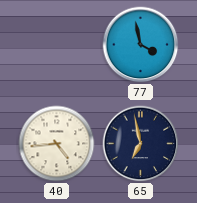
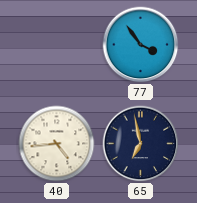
77: 3:58 -> 3:54 (141, 45)
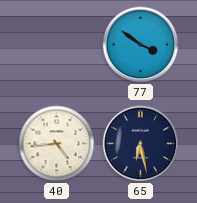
77: 3:54 -> 3:51 (141, 45)
65: 6:58 -> 6:28 (141, 144)
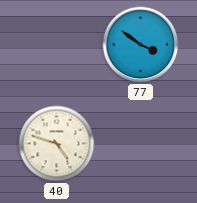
40: 4:44 -> 4:48 (57, 144)
65: 6:28 -> none (141, 144)
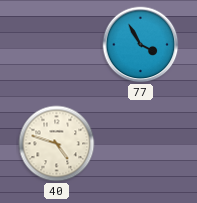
77: 3:51 -> 3:55 (141, 45)
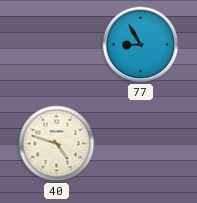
77: 3:55 -> 8:55 (141, 45)
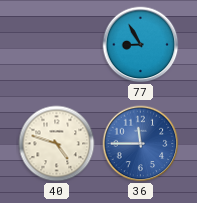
36: none -> 11:45 (141, 144)
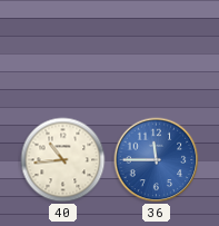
77: 8:55 -> none (141, 45)
40: 4:48 -> 10:44 (63, 160)
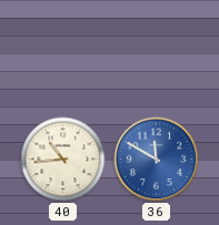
36: 11:45 -> 11:50 (157, 160)
